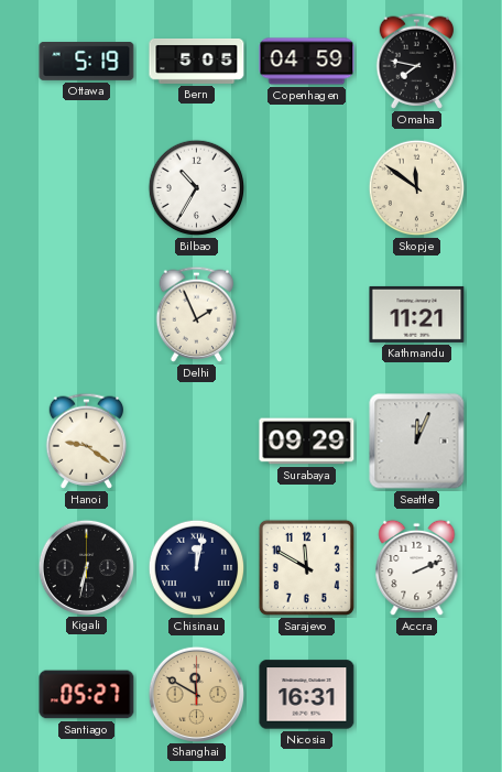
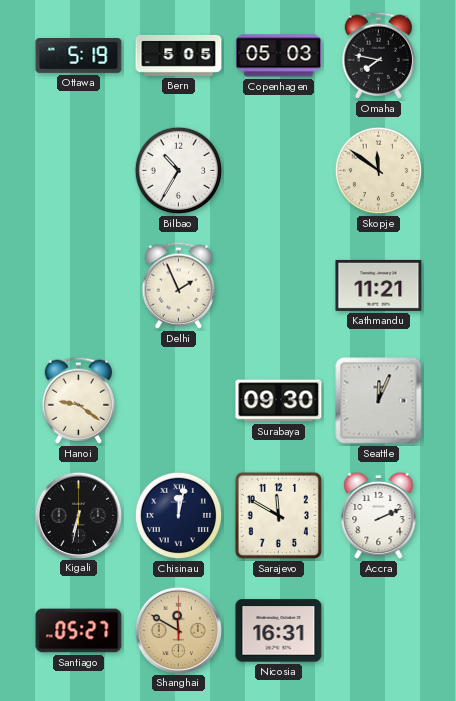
Copenhagen: 04:59 -> 05:03 (279, 56)
Surabaya: 09:29 -> 09:30 (279, 401)
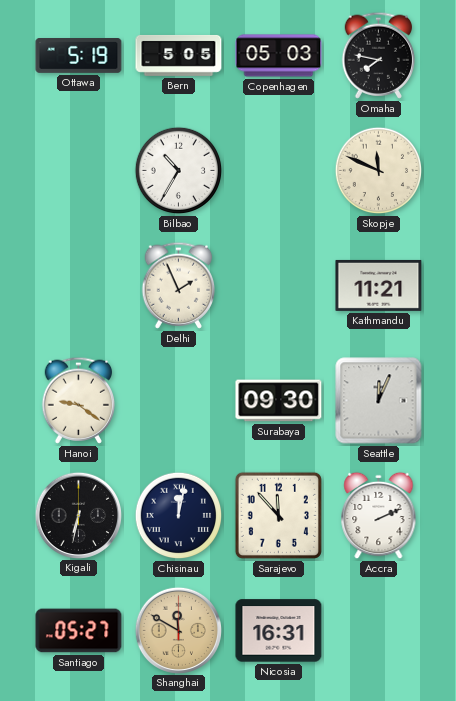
Skopje: 11:51 -> 11:49 (379, 171)
Sarajevo: 11:50 -> 11:53 (278, 515)
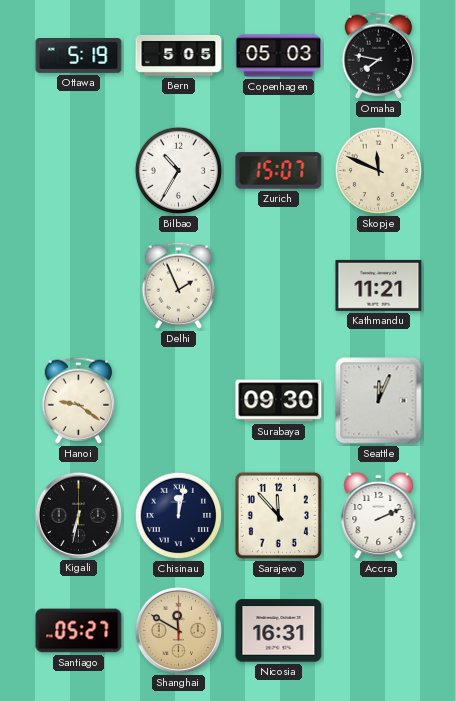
Zurich: none -> 15:07 (279, 171)
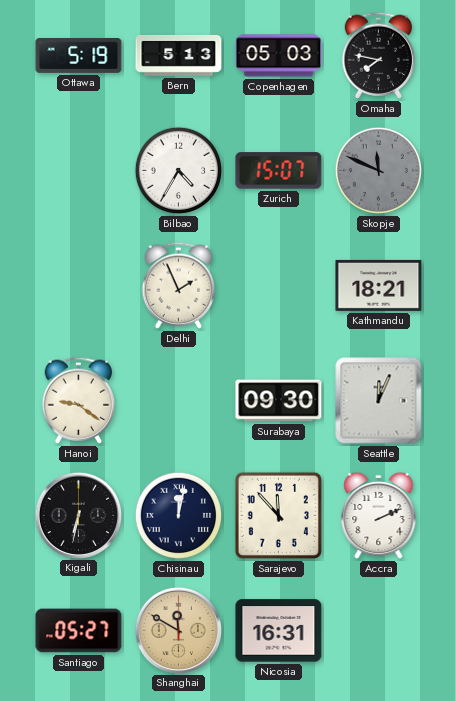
Bern: 5:05 -> 5:13 (179, 56)
Bilbao: 10:35 -> 4:35 (179, 171)
Skopje dial: cream -> grey (379, 171)
Kathmandu: 11:21 -> 18:21 (379, 285)
